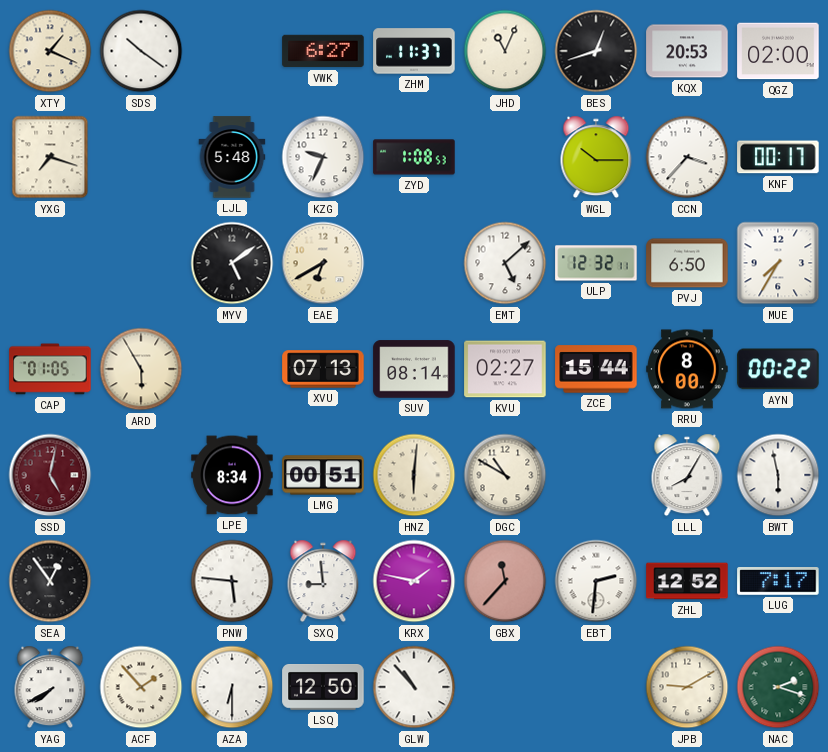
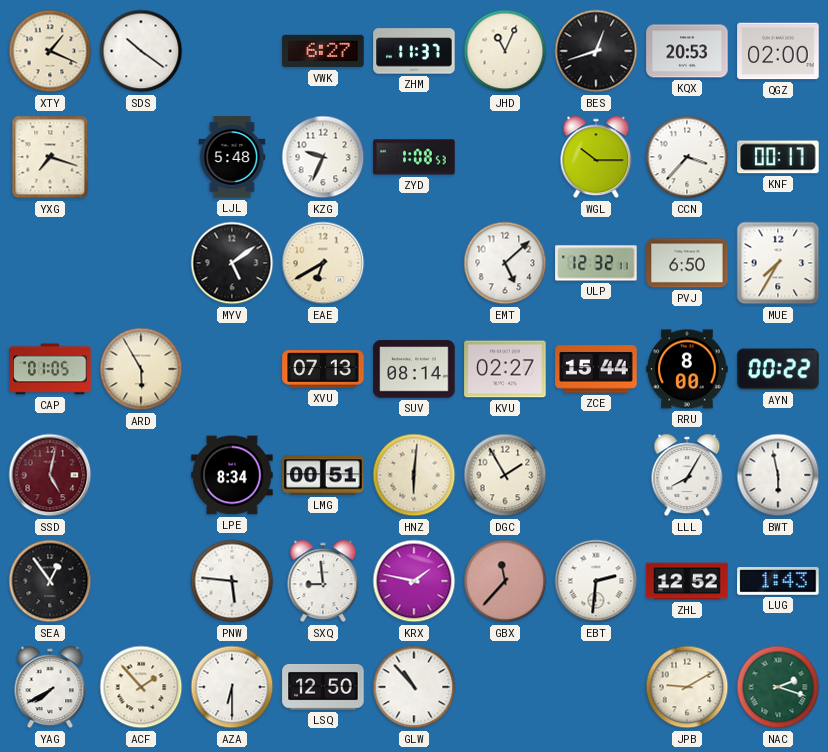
DGC: 10:50 -> 1:55 (505, 475)
LUG: 7:17 -> 1:43 (778, 582)
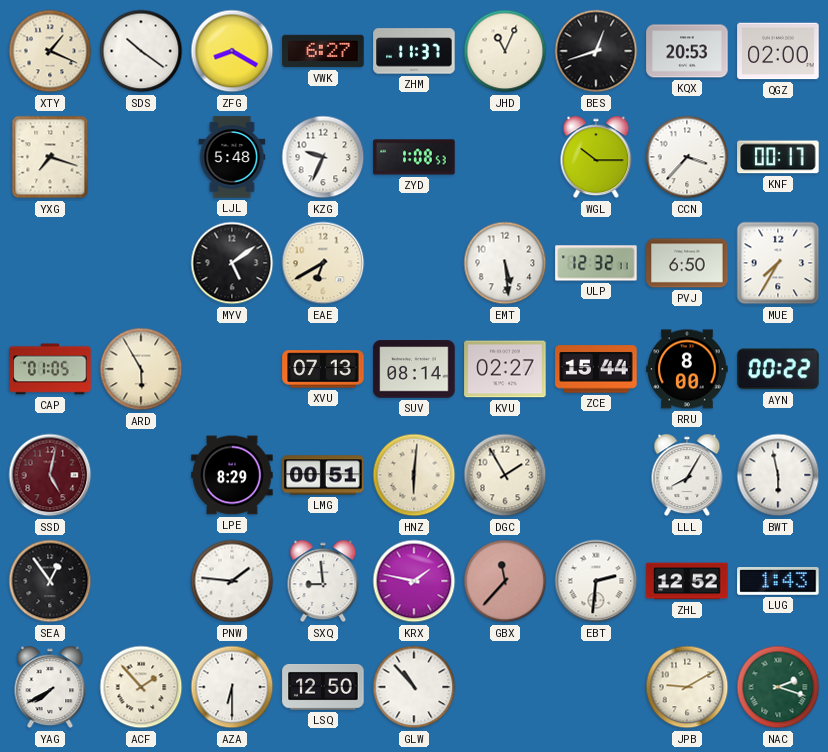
ZFG: none -> 8:20 (232, 51)
EMT: 5:08 -> 5:29 (505, 263)
LPE: 8:34 -> 8:29 (232, 475)
PNW: 5:46 -> 1:46 (232, 581)
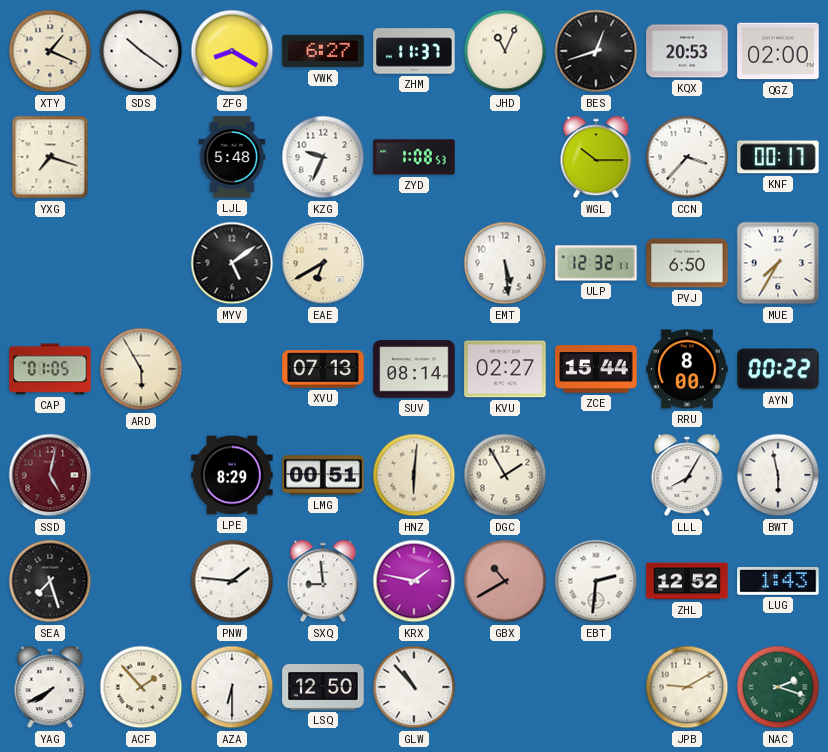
SEA: 12:54 -> 7:27 (50, 581)
GBX: 11:37 -> 10:40 (505, 581)
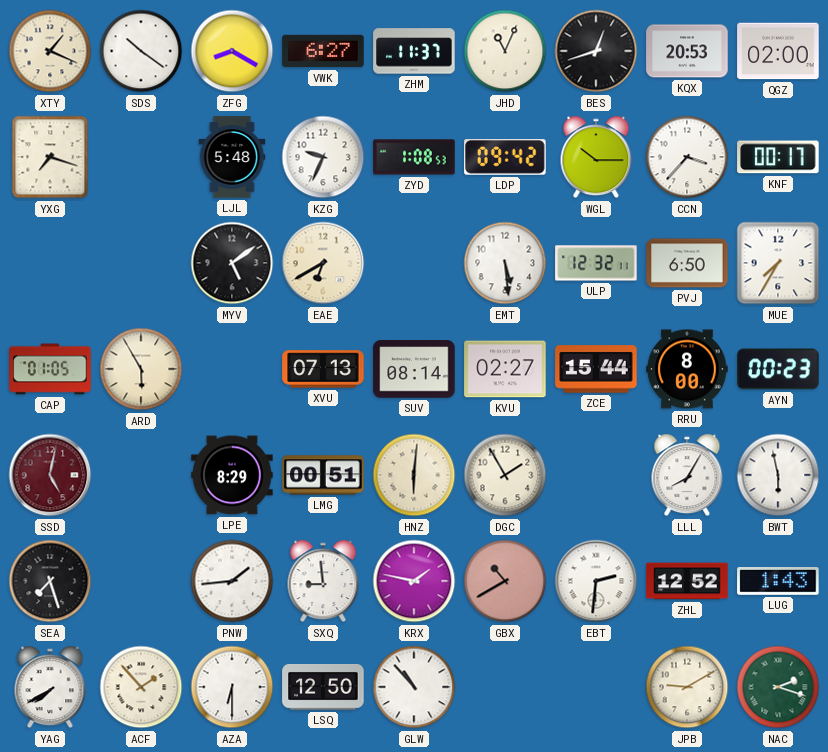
LDP: none -> 09:42 (505, 157)
AYN: 00:22 -> 00:23 (778, 369)
PNW: 1:46 -> 1:44 (232, 581)
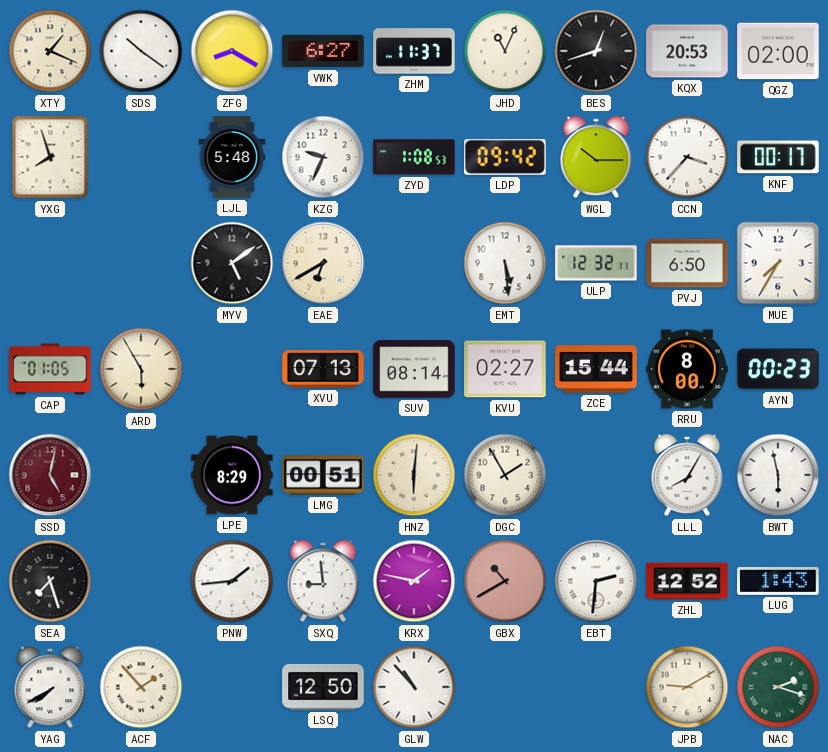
YXG: 7:18 -> 7:57 (50, 157)
AZA: 6:30 -> none (232, 687)
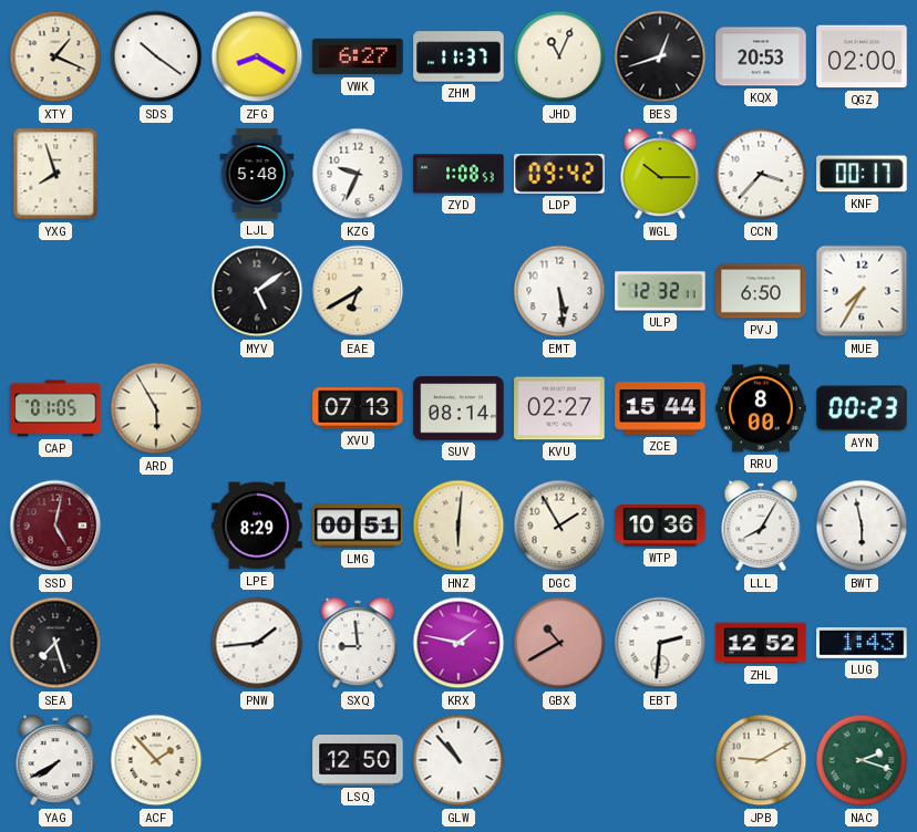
WTP: none -> 10:36 (660, 526)
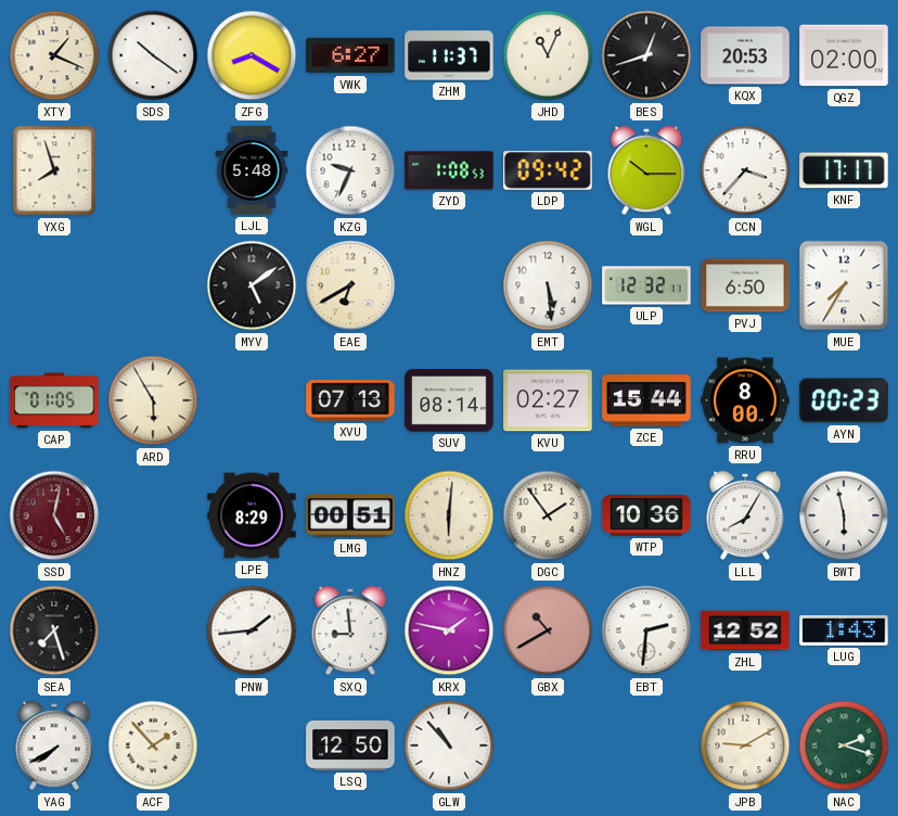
KNF: 00:17 -> 17:17 (844, 170)
DGC: 1:55 -> 1:54 (548, 515)
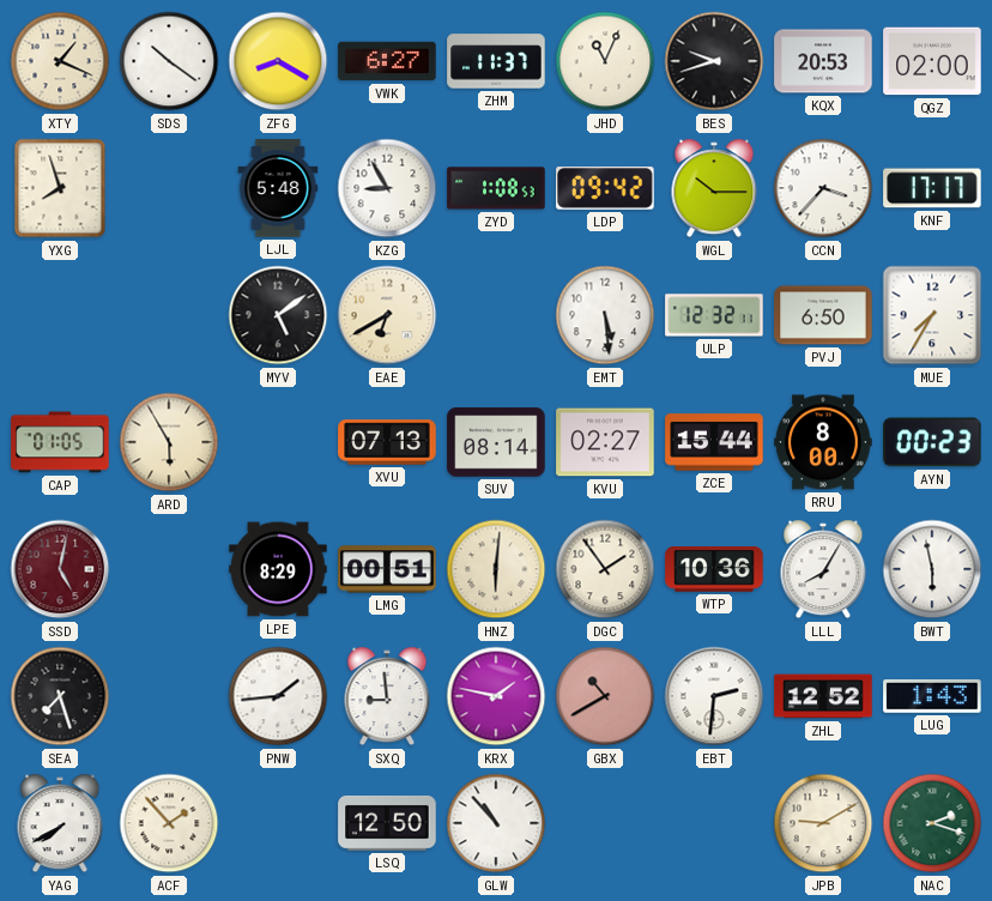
BES: 12:42 -> 9:42 (714, 61)
KZG: 9:34 -> 8:55 (387, 188)
